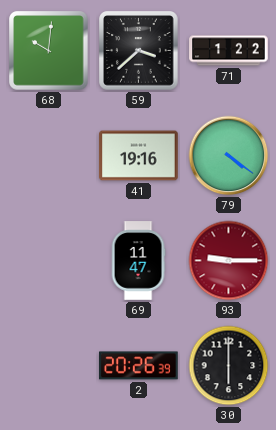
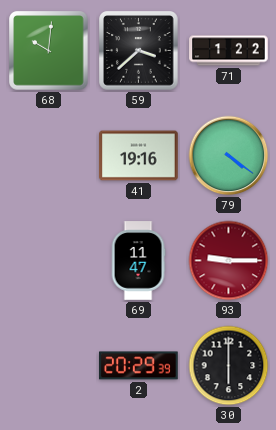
2: 20:26 -> 20:29 (139, 366)
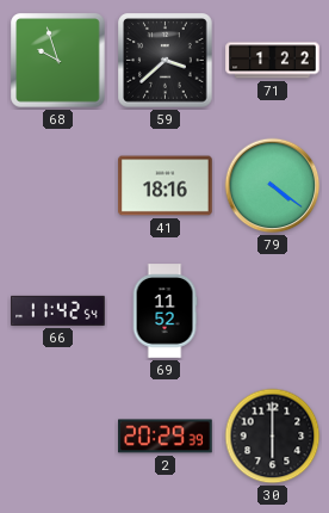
68: 10:01 -> 9:57 (58, 61)
41: 19:16 -> 18:16 (166, 186)
66: none -> 11:42 (58, 310)
69: 11:47 -> 11:52 (164, 311)
93: 9:15 -> none (229, 261)
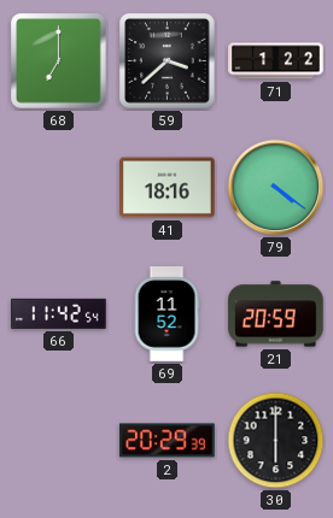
68: 9:57 -> 7:00 (59, 61)
21: none -> 20:59 (276, 314)
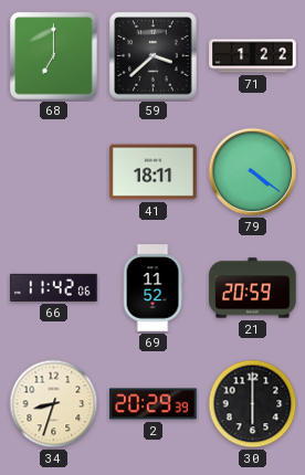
41: 18:16 -> 18:11 (154, 172)
66: 11:42:54 -> 11:42:06 (54, 287)
34: none -> 8:33 (54, 404)
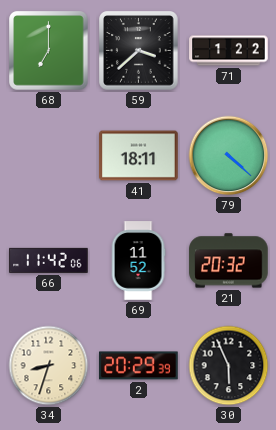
79: 4:21 -> 4:22 (229, 156)
21: 20:59 -> 20:32 (229, 261)
30: 6:00 -> 5:56 (229, 366)
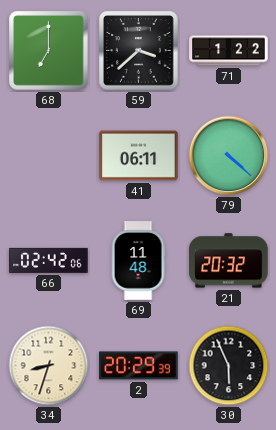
41: 18:11 -> 06:11 (139, 156)
66: 11:42 -> 02:42 (49, 260)
69: 11:52 -> 11:48 (138, 261)
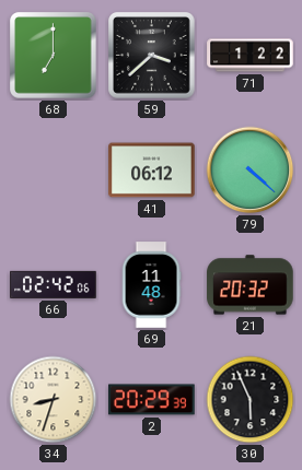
41: 06:11 -> 06:12 (152, 171)
